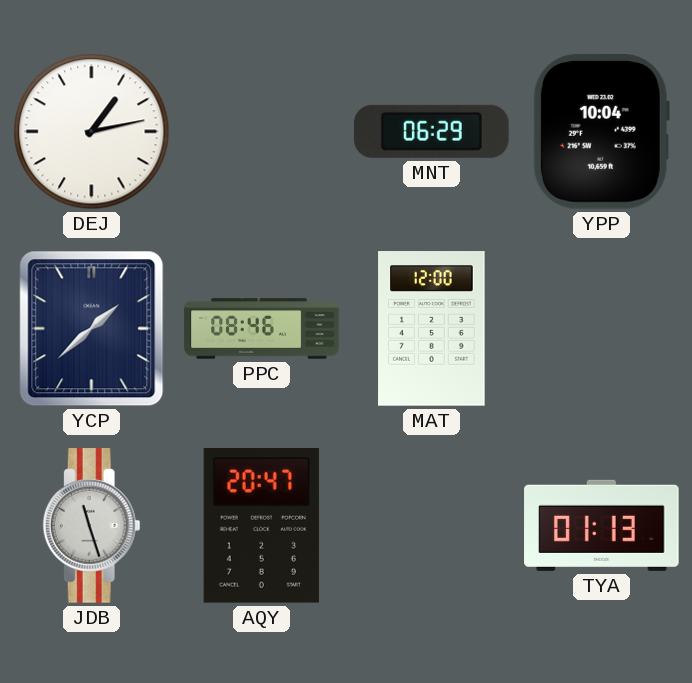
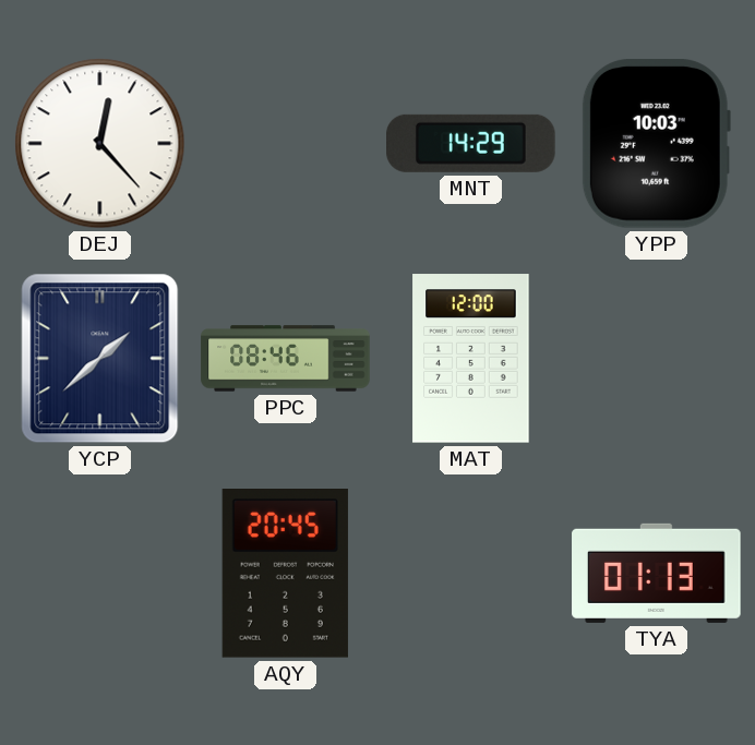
DEJ: 1:13 -> 12:23 (100, 144)
MNT: 06:29 -> 14:29 (471, 143)
YPP: 10:04 -> 10:03 (656, 144)
JDB: 11:27 -> none (91, 526)
AQY: 20:47 -> 20:45 (285, 574)
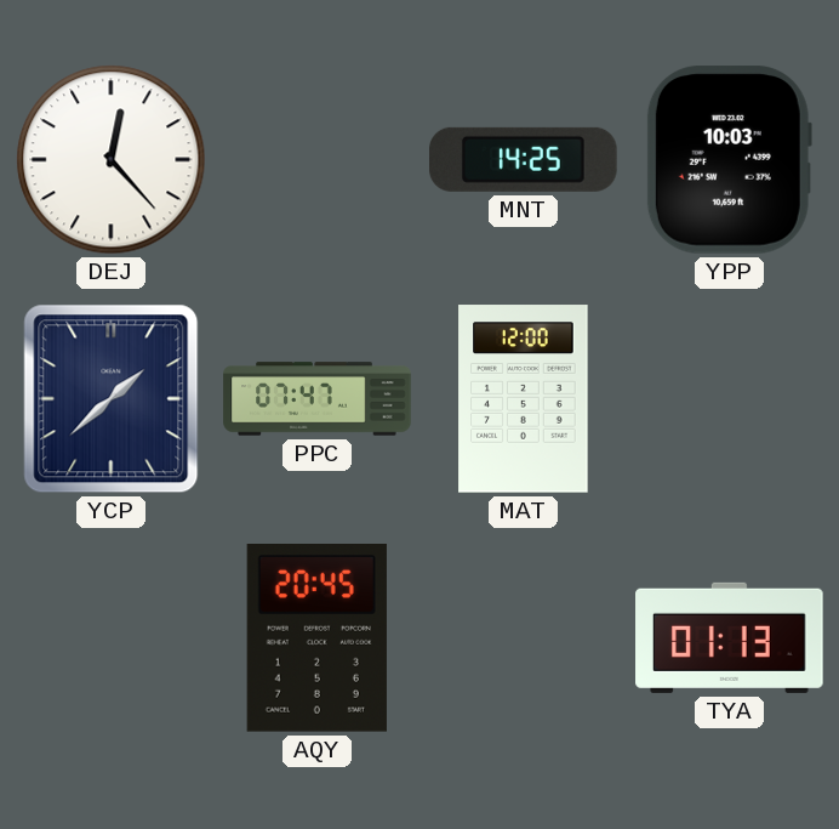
MNT: 14:29 -> 14:25 (524, 159)
PPC: 08:46 -> 07:47 (318, 399)
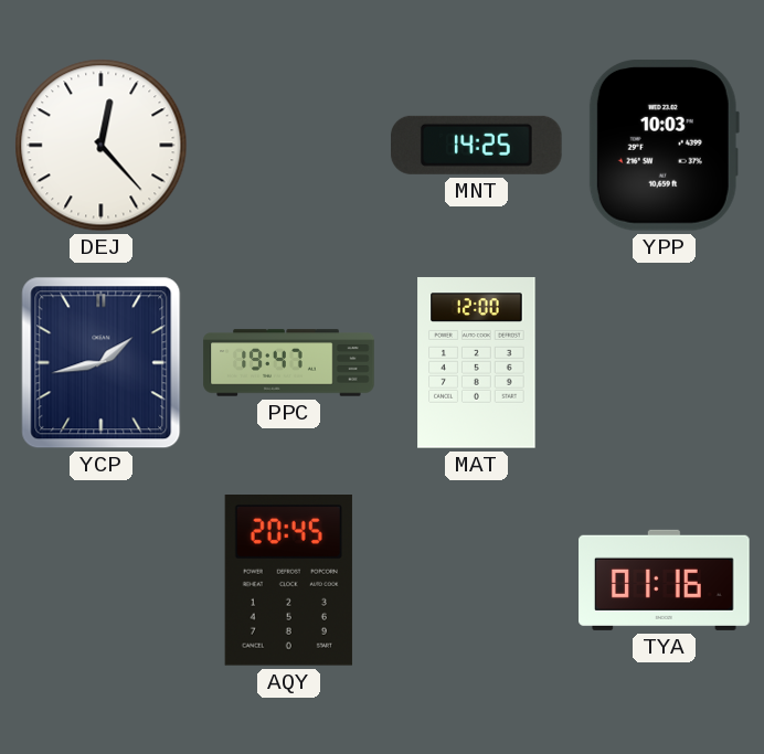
YCP: 1:38 -> 1:43 (102, 363)
PPC: 07:47 -> 19:47 (289, 363)
TYA: 01:13 -> 01:16 (665, 580)
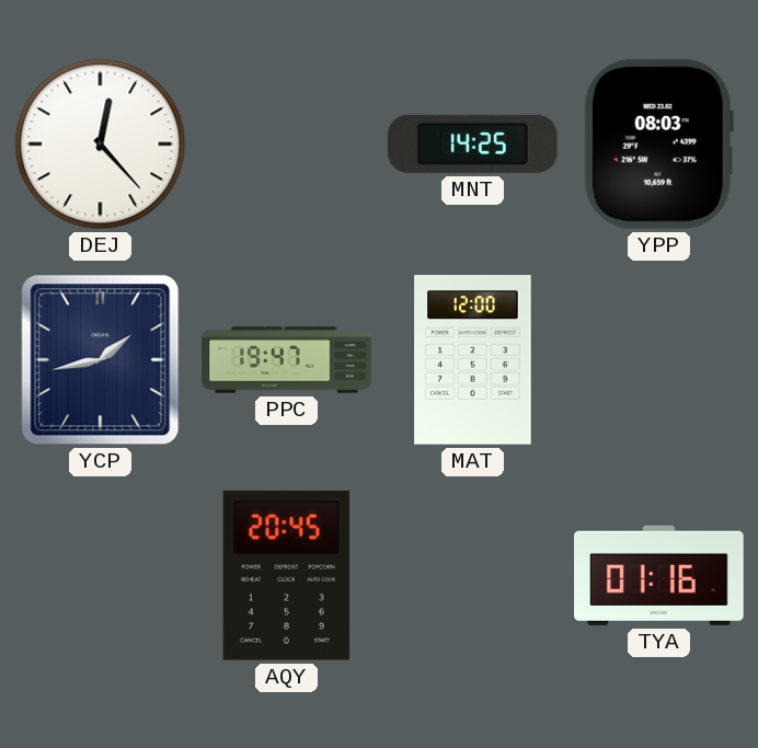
YPP: 10:03 -> 08:03 (658, 145)
